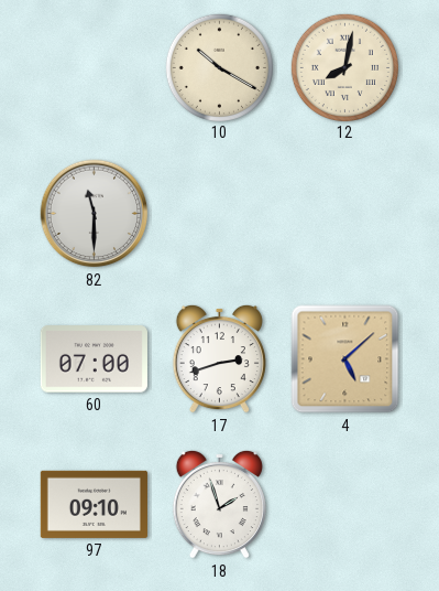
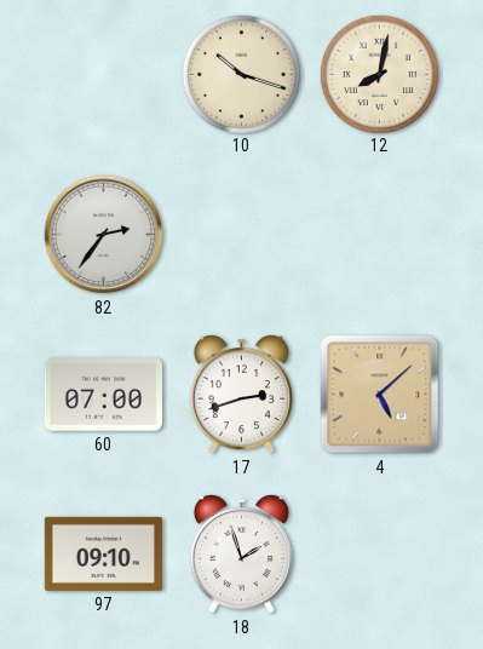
10: 10:20 -> 10:18 (241, 74)
82: 11:30 -> 2:36 (104, 235)
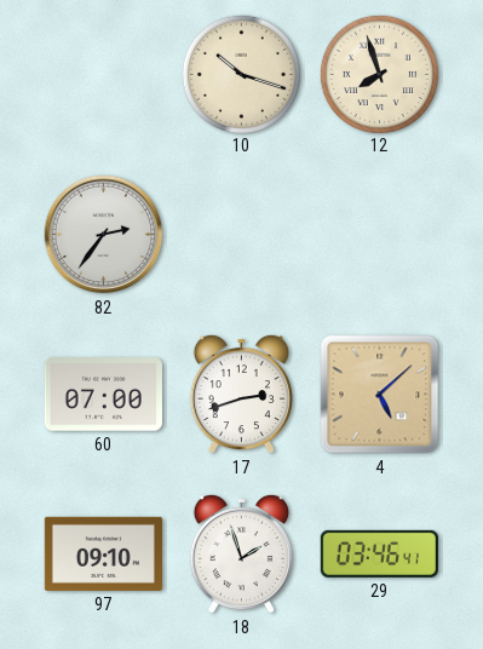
12: 8:02 -> 7:57 (379, 74)
29: none -> 03:46 (379, 553)
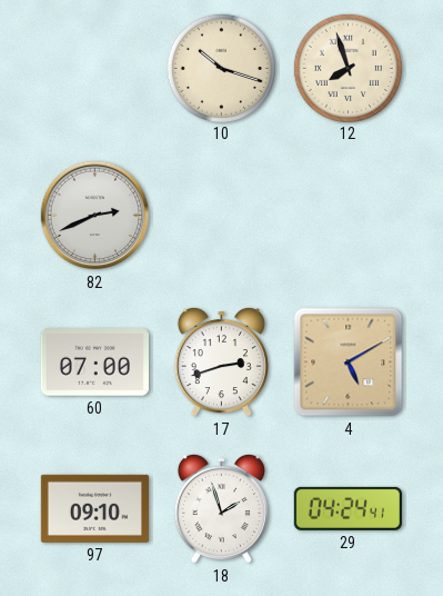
82: 2:36 -> 2:41 (95, 216)
4: 5:08 -> 5:10 (349, 362)
29: 03:46 -> 04:24 (348, 508)
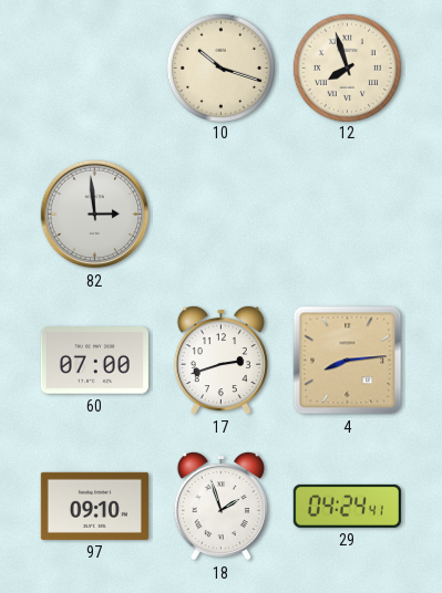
82: 2:41 -> 2:59 (95, 215)
4: 5:10 -> 8:14 (348, 361)
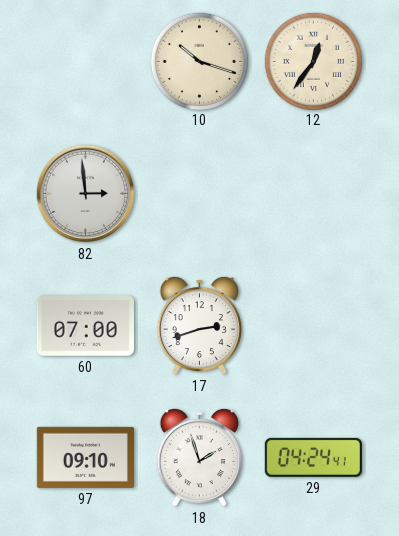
12: 7:57 -> 12:36 (313, 61)
4: 8:14 -> none (348, 361)
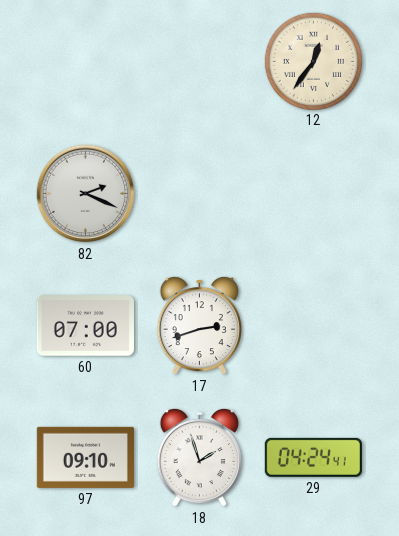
10: 10:18 -> none (199, 61)
82: 2:59 -> 2:19 (86, 194)
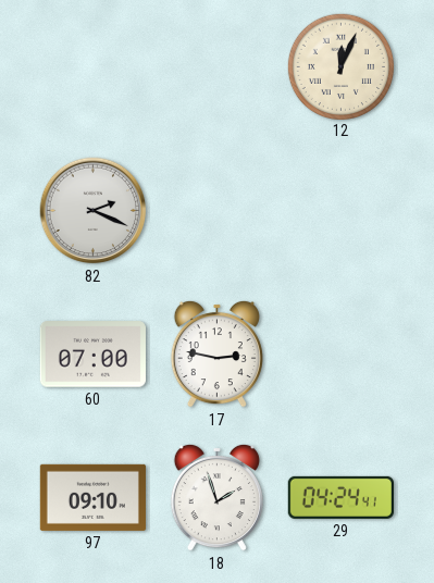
12: 12:36 -> 12:04 (340, 66)
17: 2:42 -> 2:47 (216, 353)
